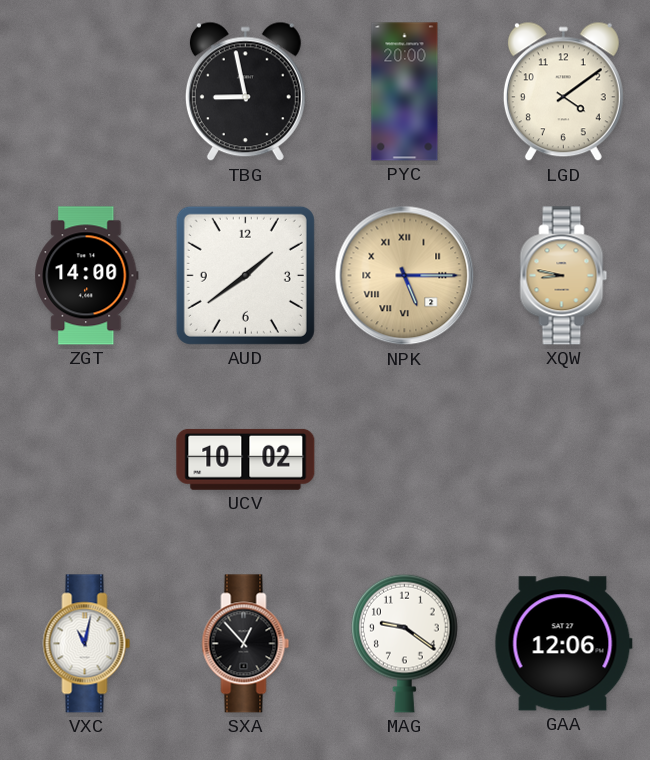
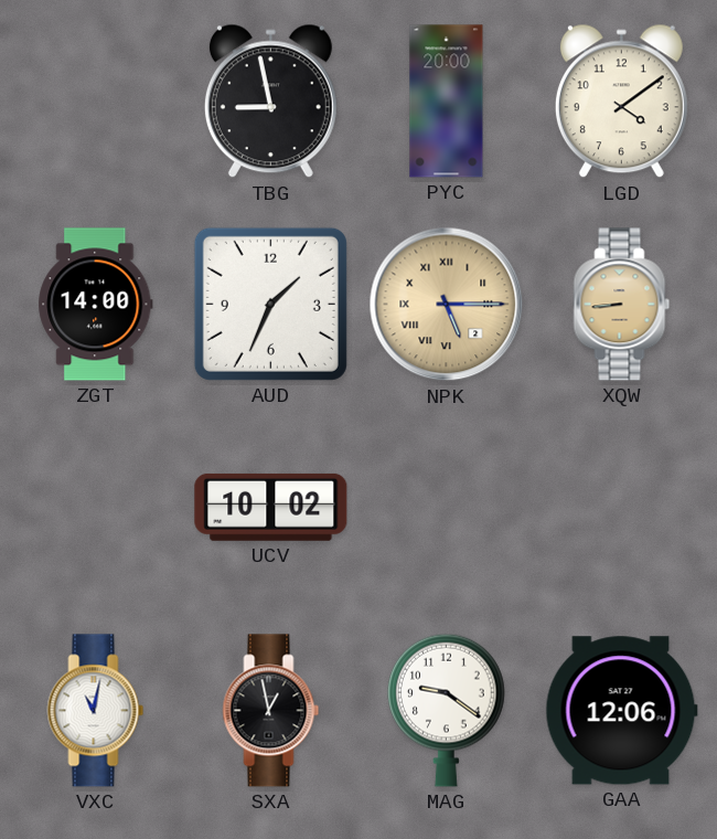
AUD: 1:39 -> 1:34 (270, 304)
XQW: 8:47 -> 8:44 (622, 305)
SXA: 12:53 -> 12:58 (271, 711)
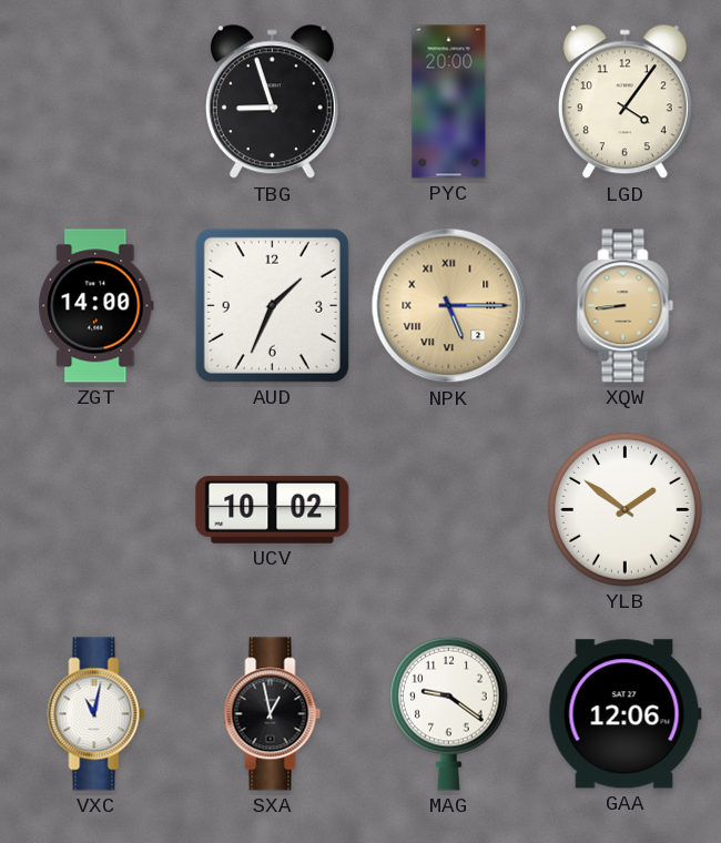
TBG: 8:58 -> 8:57 (272, 102)
LGD: 4:09 -> 4:06 (624, 102)
YLB: none -> 1:51 (626, 510)
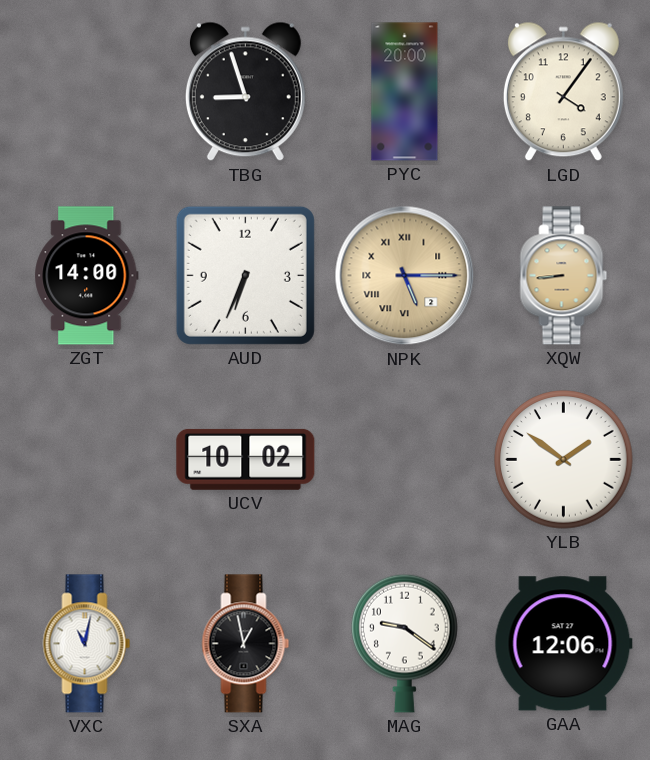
AUD: 1:34 -> 6:34 (245, 275)
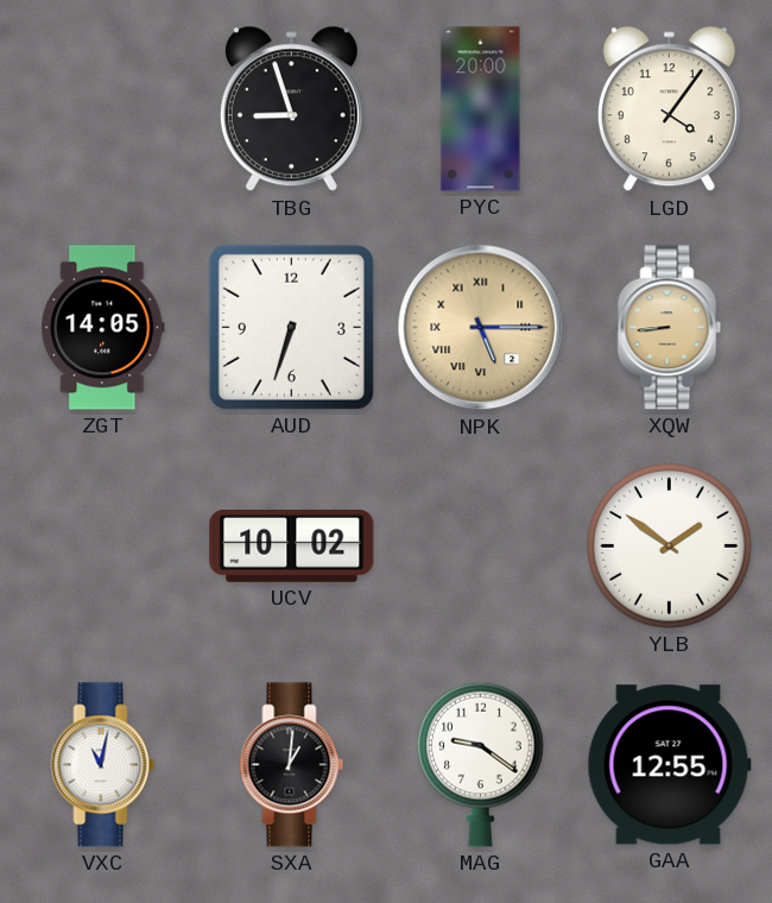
ZGT: 14:00 -> 14:05 (103, 328)
AUD: 6:34 -> 6:33 (291, 327)
SXA: 12:58 -> 1:01 (292, 765)
GAA: 12:06 -> 12:55 (669, 765)
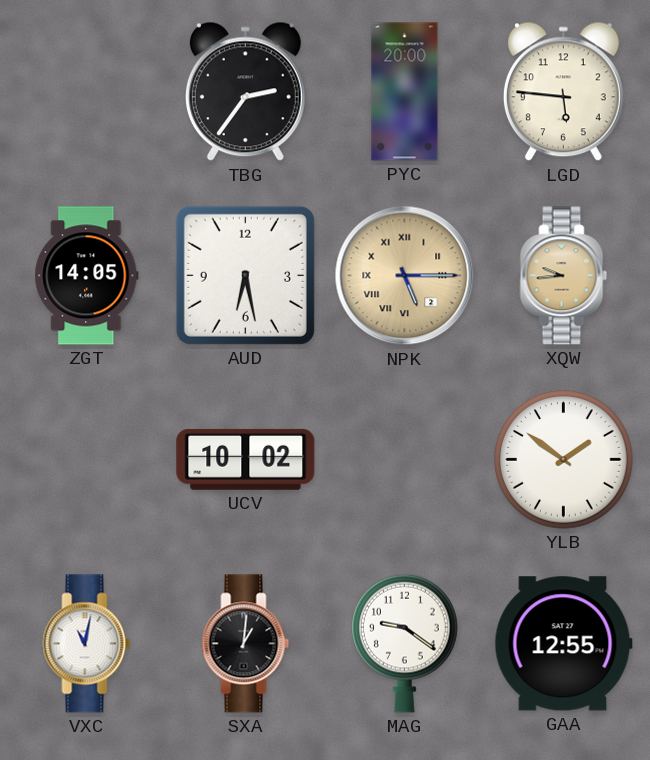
TBG: 8:57 -> 2:36 (245, 92)
LGD: 4:06 -> 5:46 (563, 92)
AUD: 6:33 -> 6:28 (245, 275)
XQW: 8:44 -> 9:44 (564, 276)
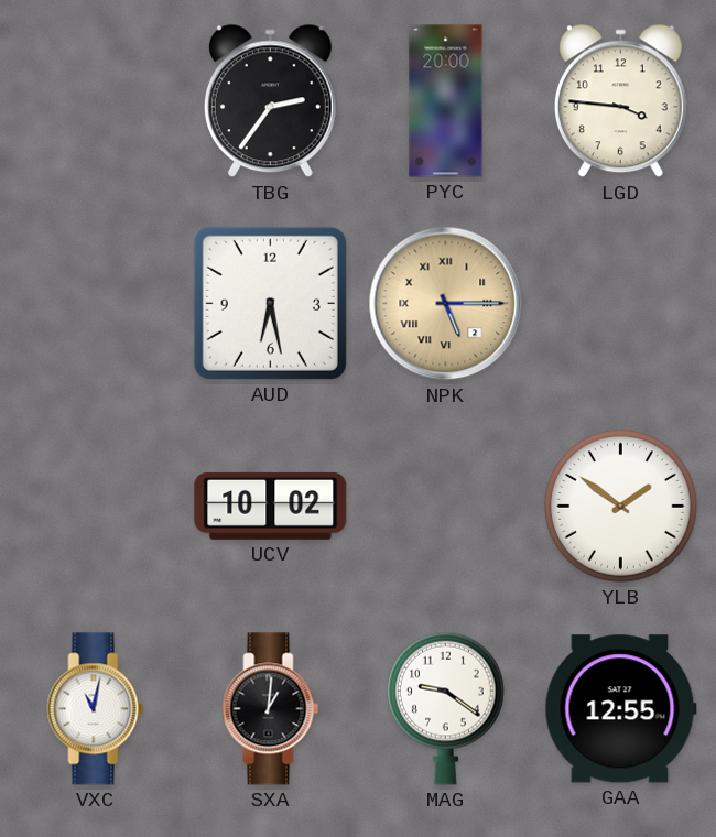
LGD: 5:46 -> 3:46 (620, 101)
ZGT: 14:05 -> none (87, 276)
XQW: 9:44 -> none (564, 276)
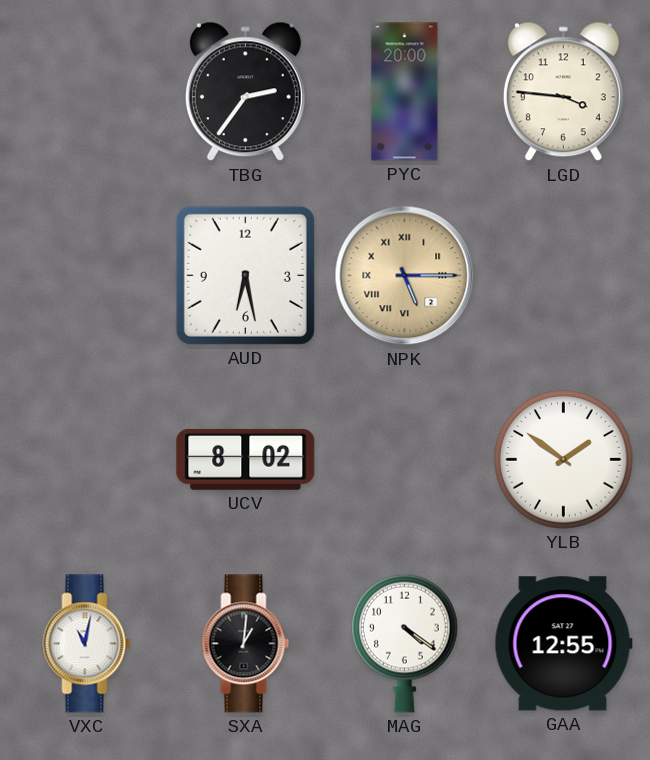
UCV: 10:02 -> 8:02 (246, 459)
MAG: 9:21 -> 4:21 (405, 643)
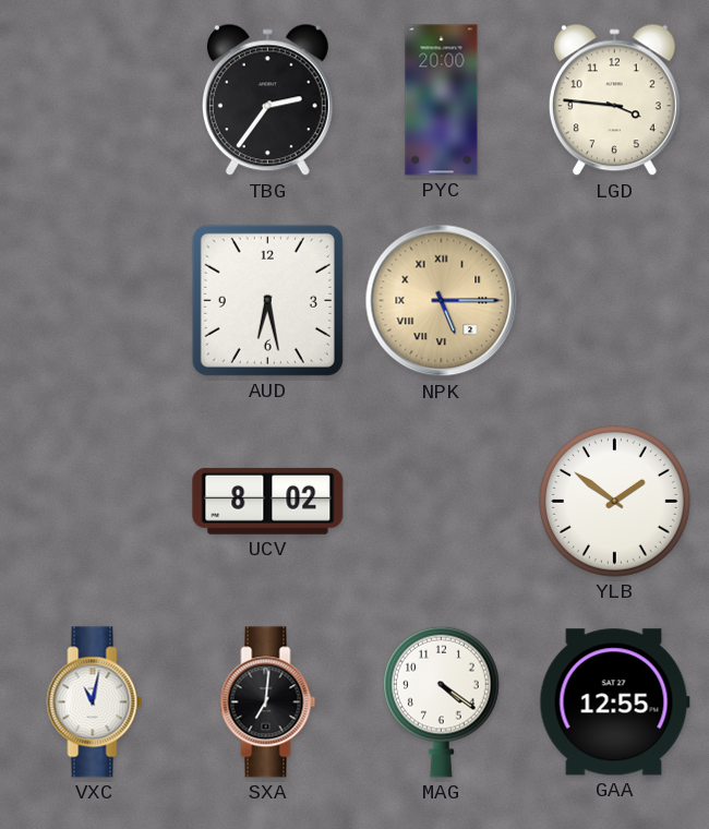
SXA: 1:01 -> 7:01 (268, 702)
